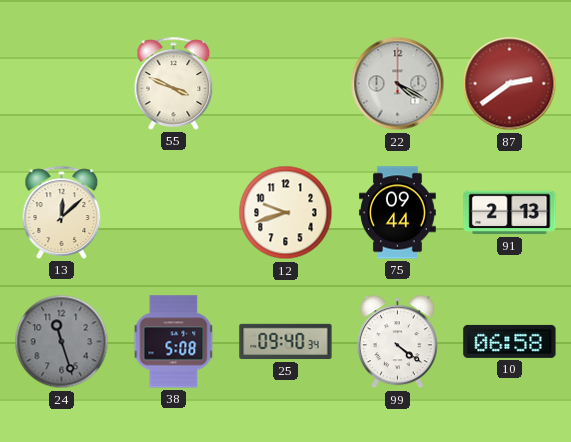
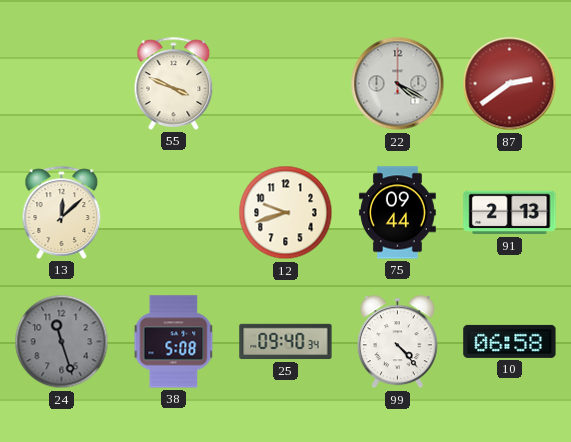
99: 4:21 -> 4:23 (397, 342)
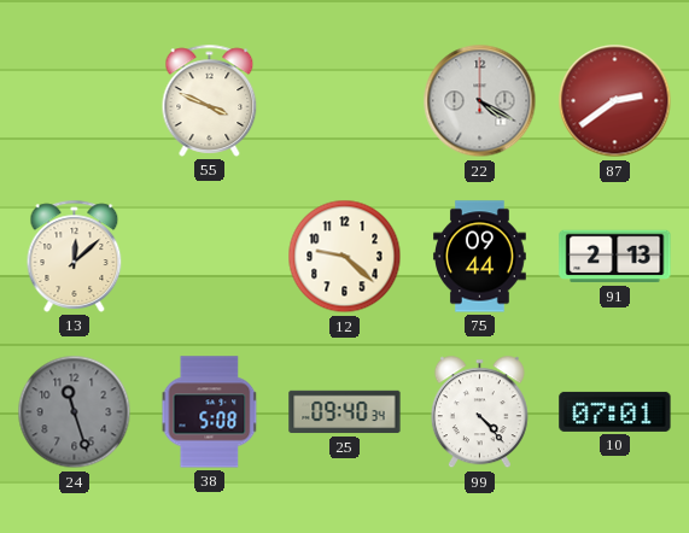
12: 9:42 -> 9:22 (345, 257)
10: 06:58 -> 07:01 (615, 411)
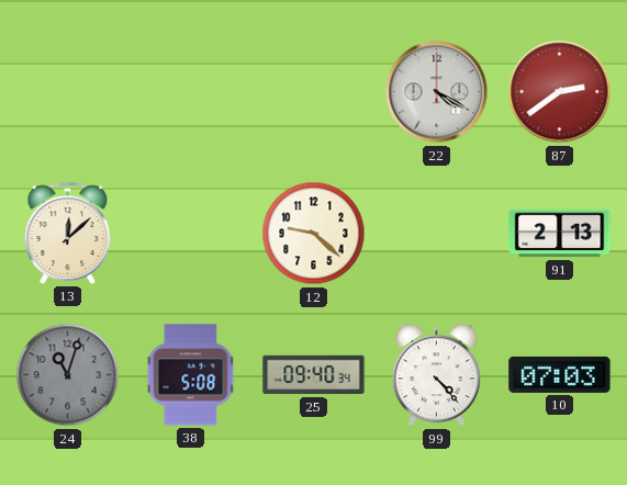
55: 3:49 -> none (210, 100)
75: 09:44 -> none (480, 257)
24: 11:27 -> 11:03 (68, 375)
10: 07:01 -> 07:03 (560, 374)
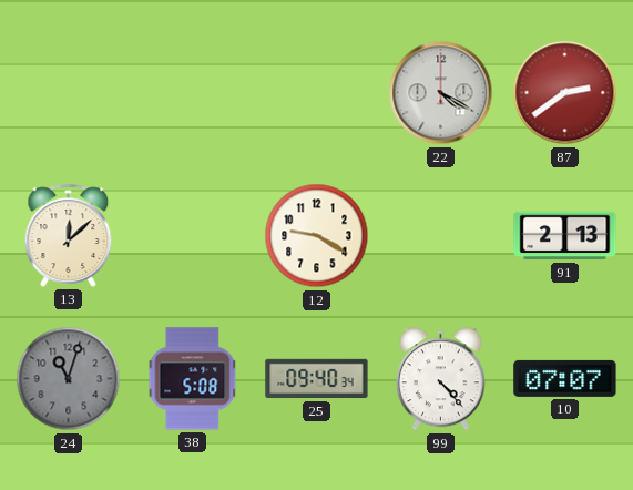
12: 9:22 -> 9:20 (317, 236)
10: 07:03 -> 07:07 (565, 378)
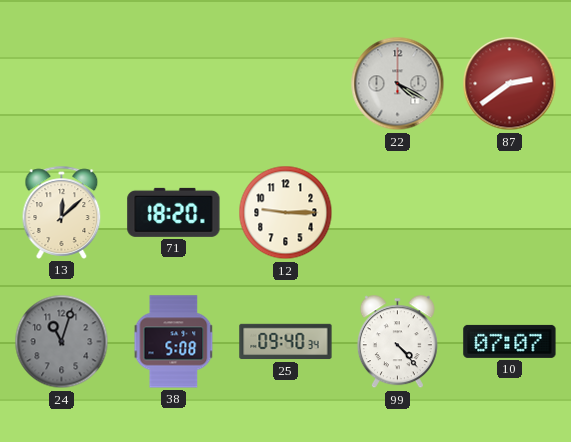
71: none -> 18:20 (174, 212)
12: 9:20 -> 9:15 (286, 213)
91: 2:13 -> none (565, 236)
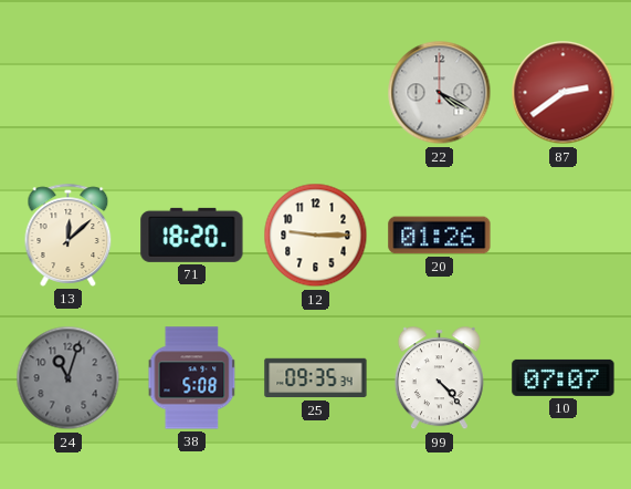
20: none -> 01:26 (440, 236)
25: 09:40 -> 09:35 (316, 378)
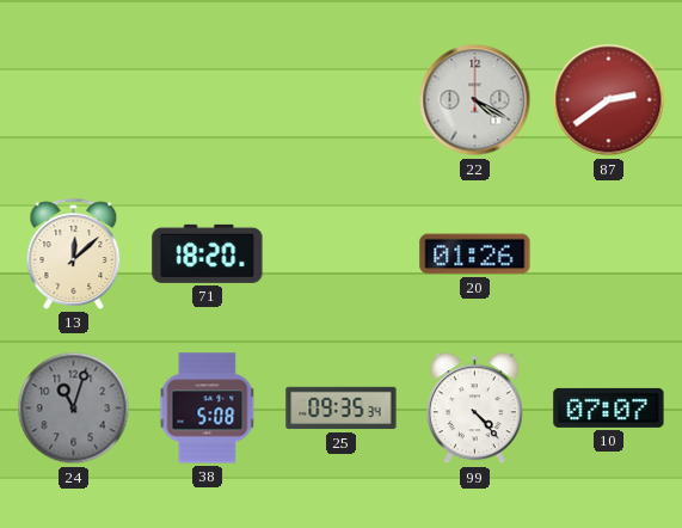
12: 9:15 -> none (316, 236)
